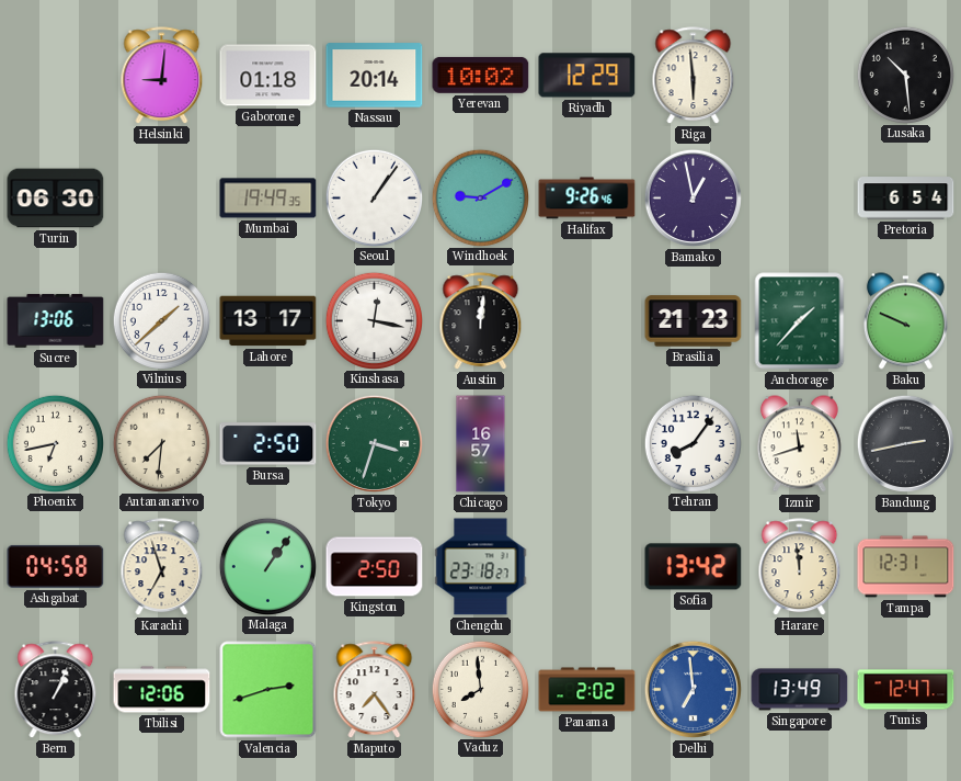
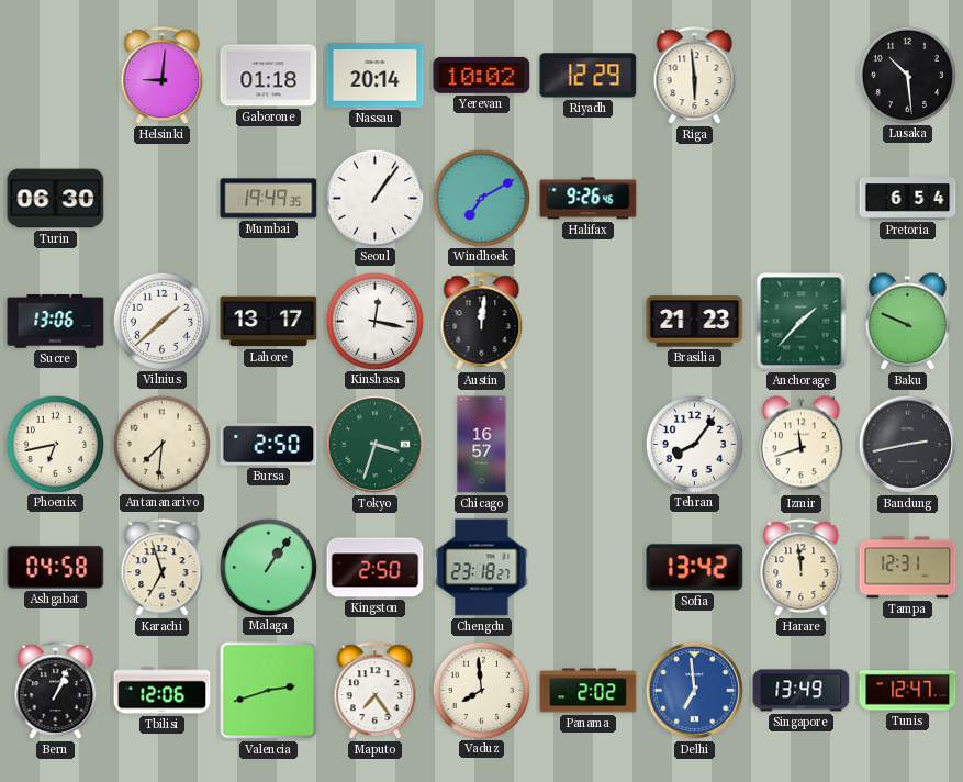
Windhoek: 9:10 -> 7:10 (481, 198)
Bamako: 12:58 -> none (693, 197)
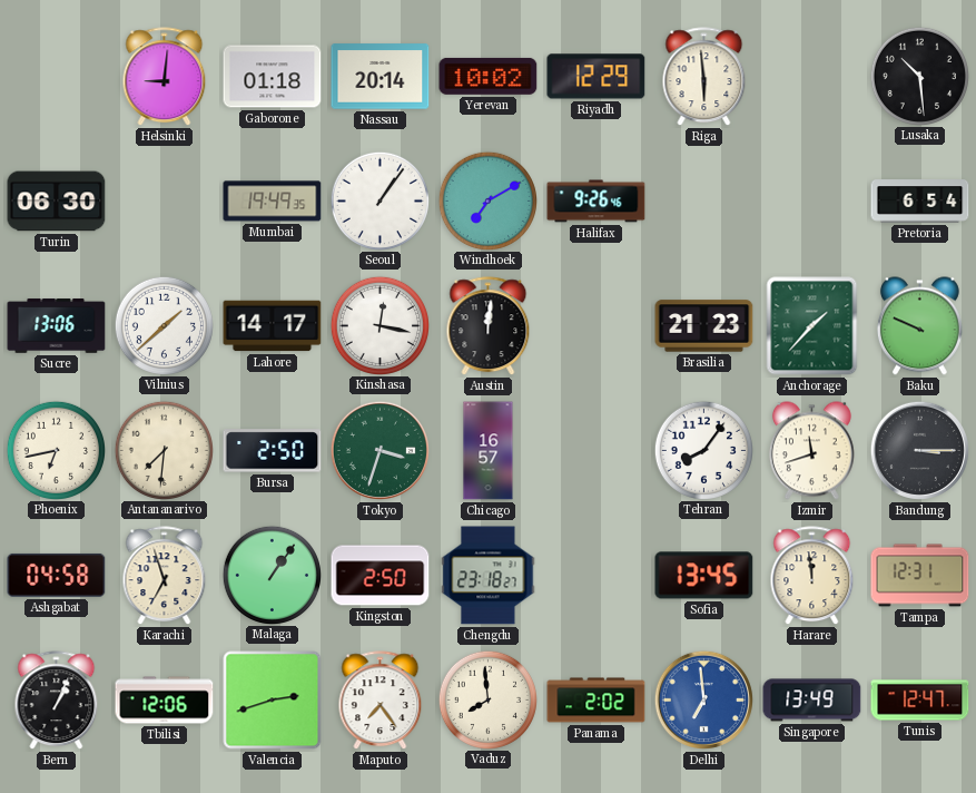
Lahore: 13:17 -> 14:17 (273, 326)
Bandung: 2:43 -> 3:15 (919, 450)
Sofia: 13:42 -> 13:45 (704, 576)
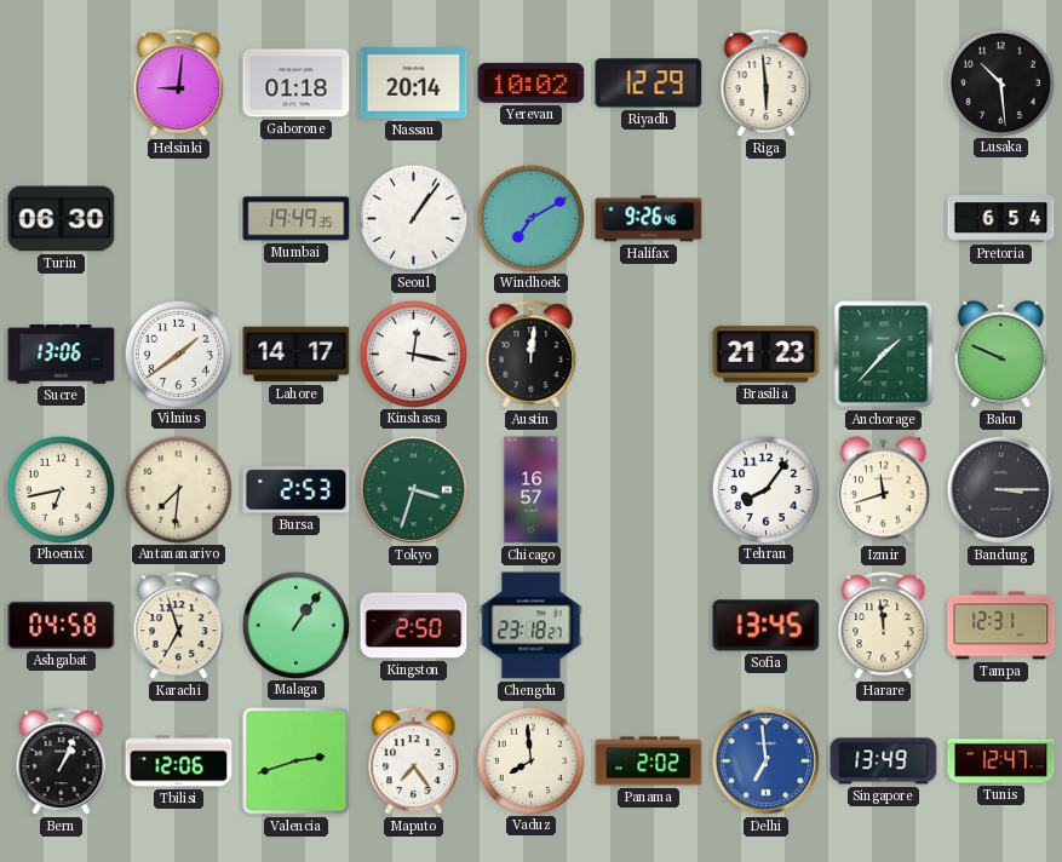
Vilnius: 1:38 -> 1:39 (178, 354)
Bursa: 2:50 -> 2:53 (297, 490)
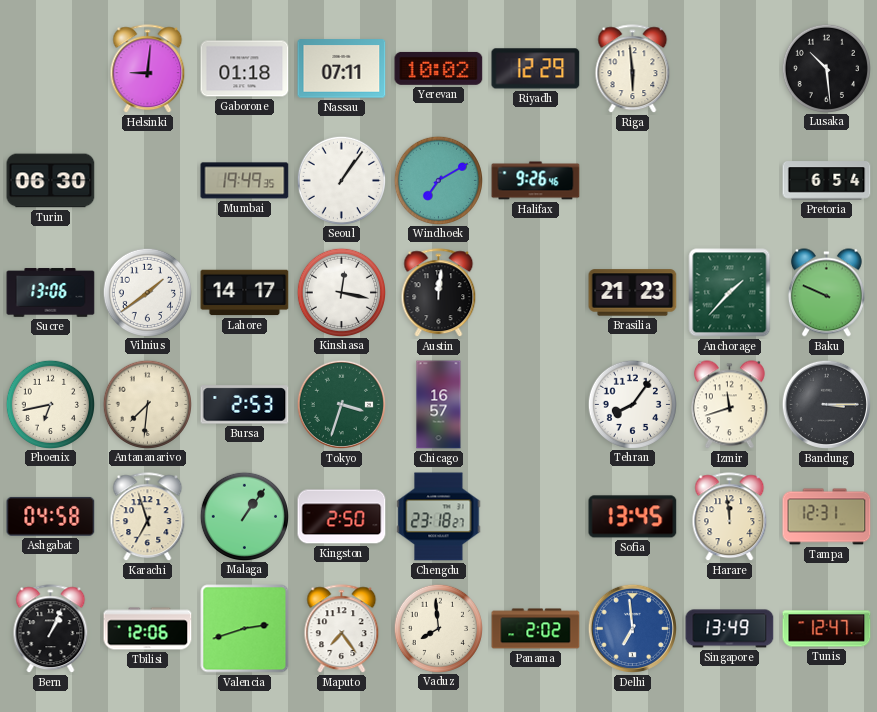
Nassau: 20:14 -> 07:11 (342, 69)
